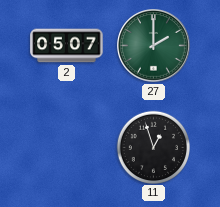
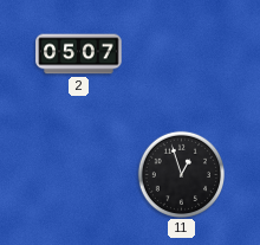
27: 2:00 -> none (154, 46)
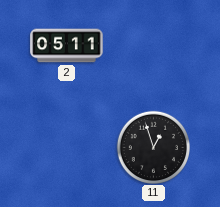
2: 05:07 -> 05:11 (67, 46)
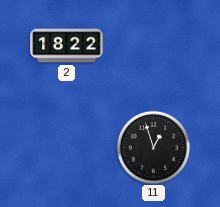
2: 05:11 -> 18:22 (67, 46)
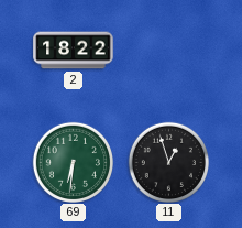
69: none -> 6:31 (73, 162)
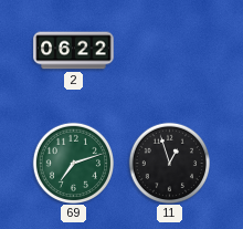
2: 18:22 -> 06:22 (74, 51)
69: 6:31 -> 7:12 (73, 163)
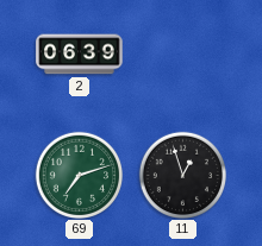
2: 06:22 -> 06:39 (80, 55)
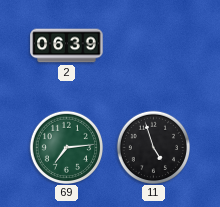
69: 7:12 -> 7:14 (66, 147)
11: 12:57 -> 4:57 (153, 147)
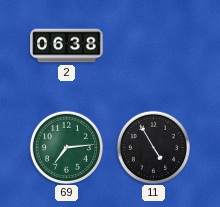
2: 06:39 -> 06:38 (67, 46)
11: 4:57 -> 4:55 (153, 147)
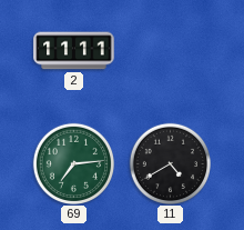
2: 06:38 -> 11:11 (74, 51)
11: 4:55 -> 4:40 (170, 163)
